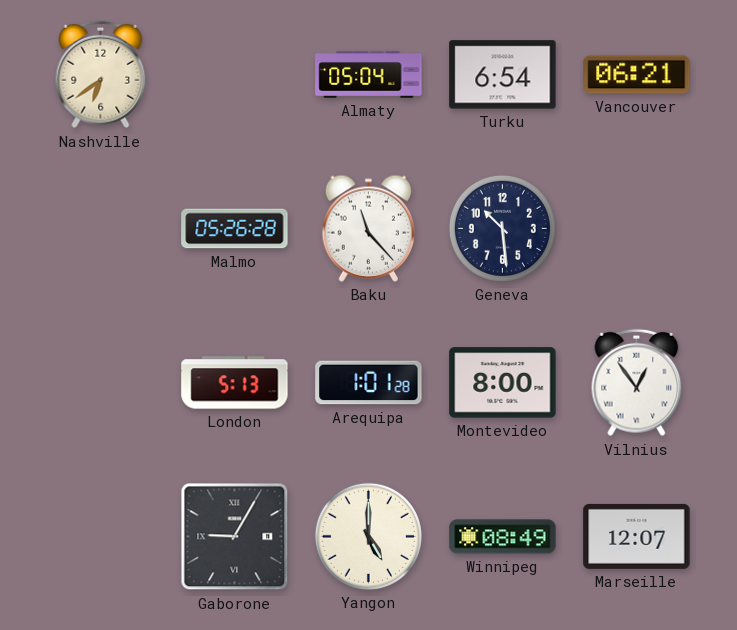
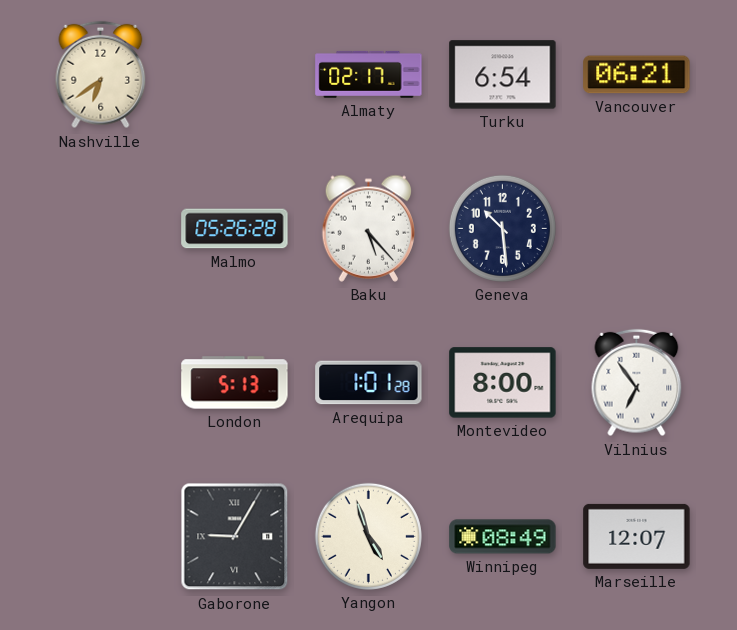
Almaty: 05:04 -> 02:17 (369, 74)
Baku: 11:23 -> 5:23 (368, 228)
Vilnius: 12:54 -> 6:54 (637, 383)
Yangon: 5:00 -> 4:57 (368, 536)
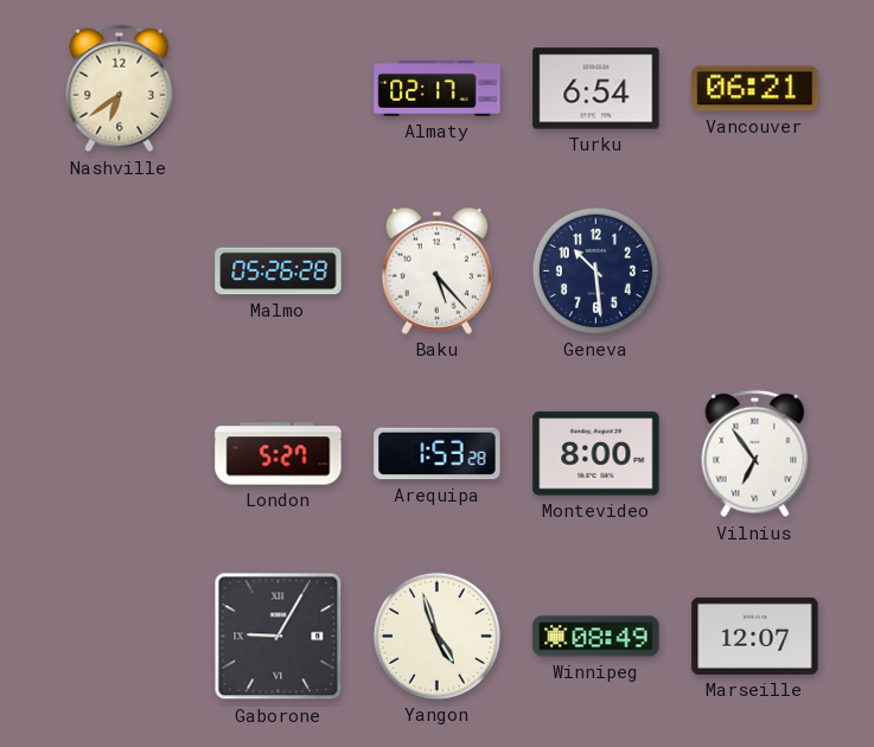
London: 5:13 -> 5:27 (279, 454)
Arequipa: 1:01 -> 1:53 (438, 454)
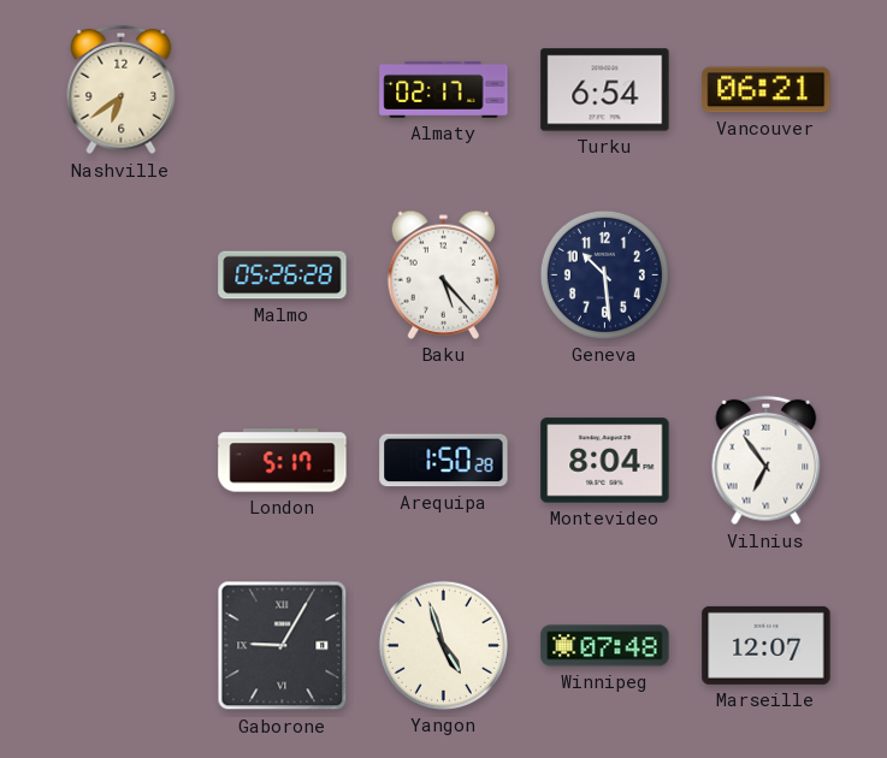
London: 5:27 -> 5:17 (283, 461)
Arequipa: 1:53 -> 1:50 (444, 461)
Montevideo: 8:00 -> 8:04 (605, 461)
Winnipeg: 08:49 -> 07:48 (605, 646)
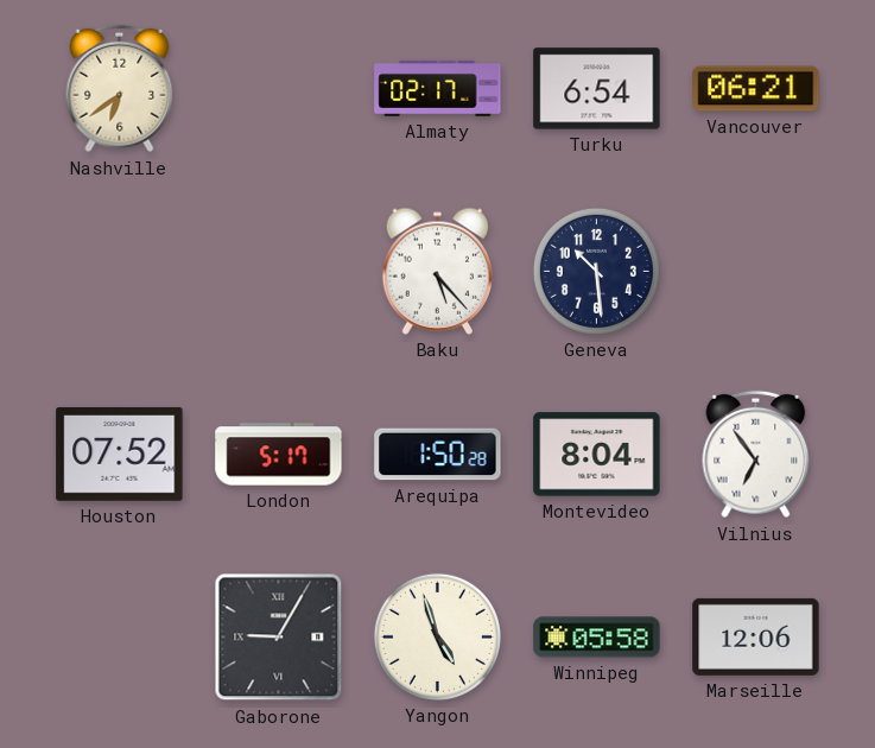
Malmo: 05:26 -> none (283, 276)
Houston: none -> 07:52 (120, 454)
Winnipeg: 07:48 -> 05:58 (597, 638)
Marseille: 12:07 -> 12:06 (756, 636)
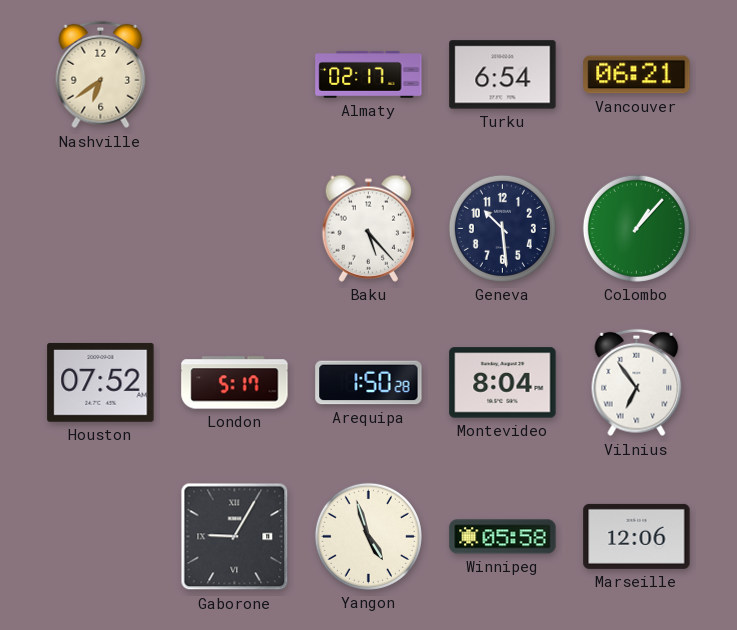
Colombo: none -> 1:07 (636, 228)
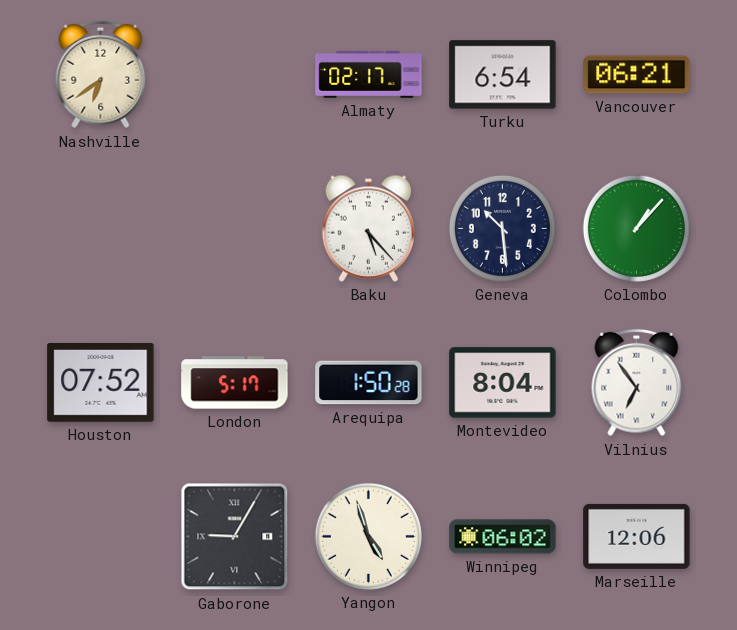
Winnipeg: 05:58 -> 06:02 (503, 537)
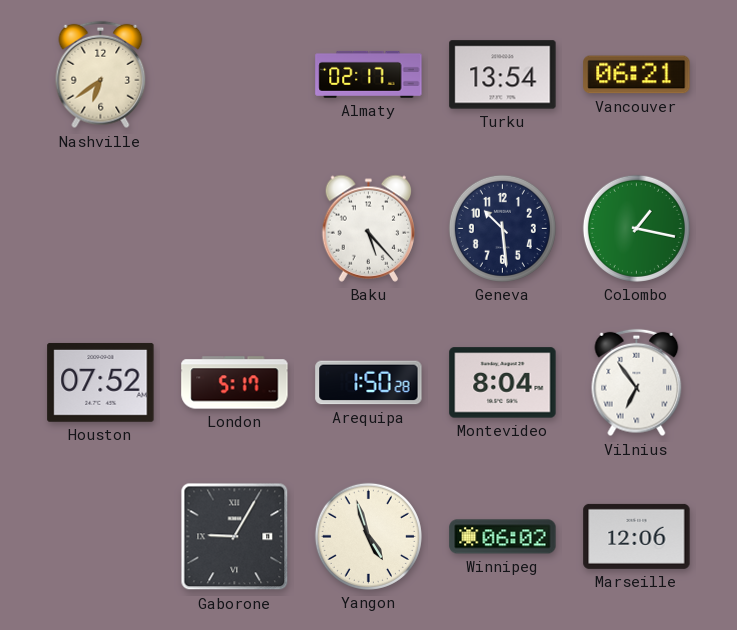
Turku: 6:54 -> 13:54 (503, 75)
Colombo: 1:07 -> 1:17 (636, 228)
